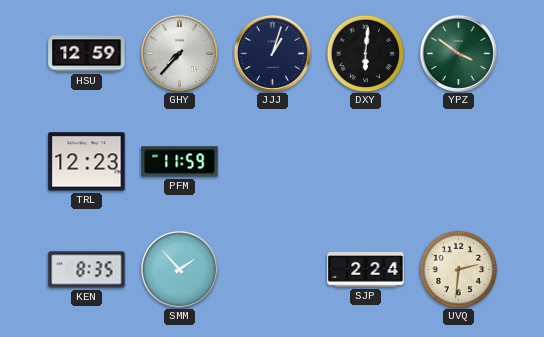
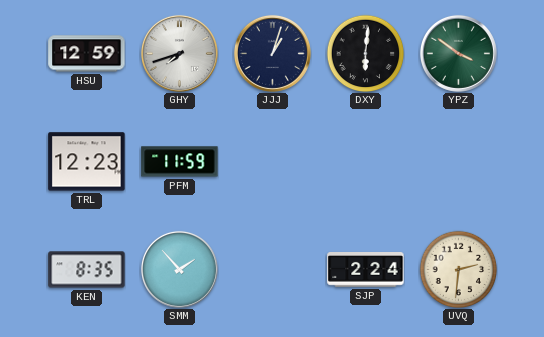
GHY: 7:37 -> 7:42 (179, 53)
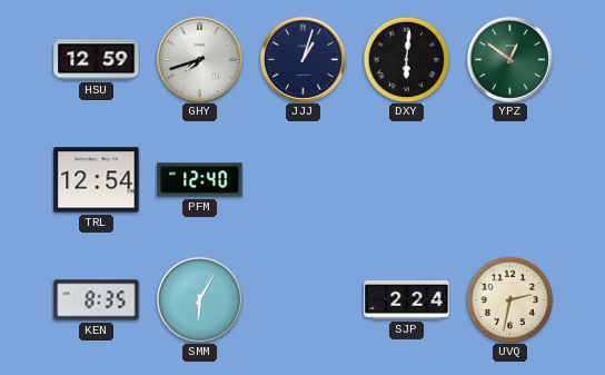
YPZ: 3:51 -> 12:51 (509, 59)
TRL: 12:23 -> 12:54 (97, 180)
PFM: 11:59 -> 12:40 (200, 180)
SMM: 1:53 -> 6:05 (199, 299)
UVQ: 2:31 -> 2:32 (509, 299)
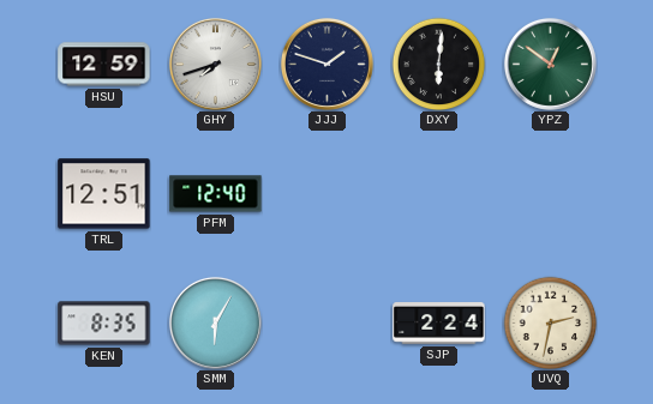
JJJ: 1:03 -> 1:48 (326, 64)
TRL: 12:54 -> 12:51 (104, 194)
